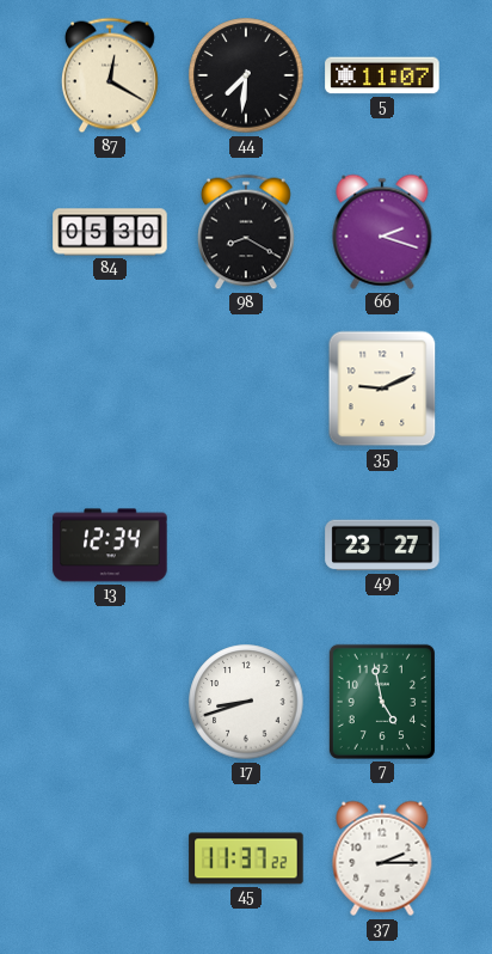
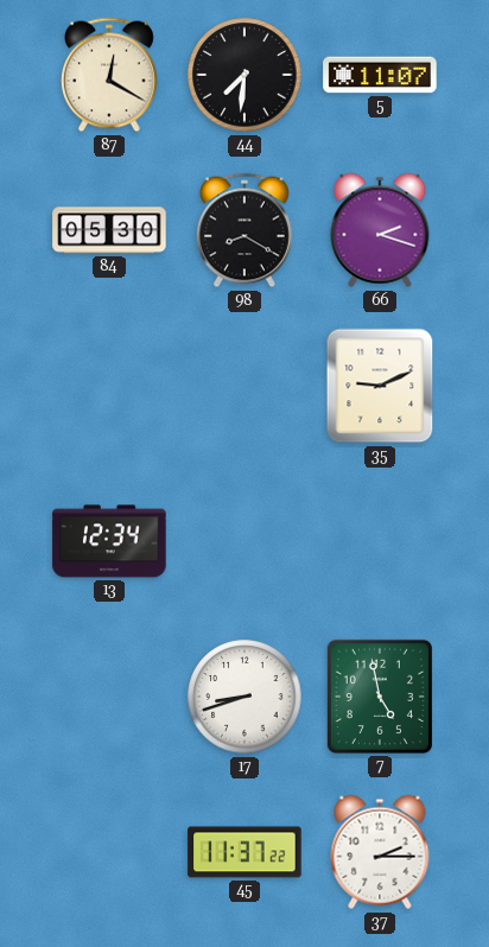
49: 23:27 -> none (382, 545)
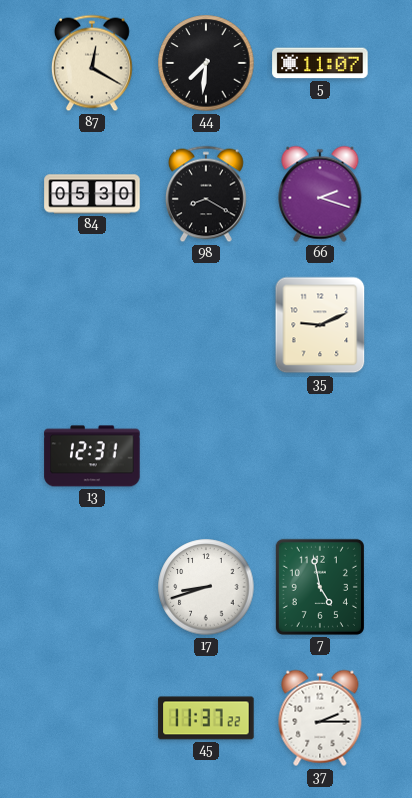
13: 12:34 -> 12:31 (92, 456)
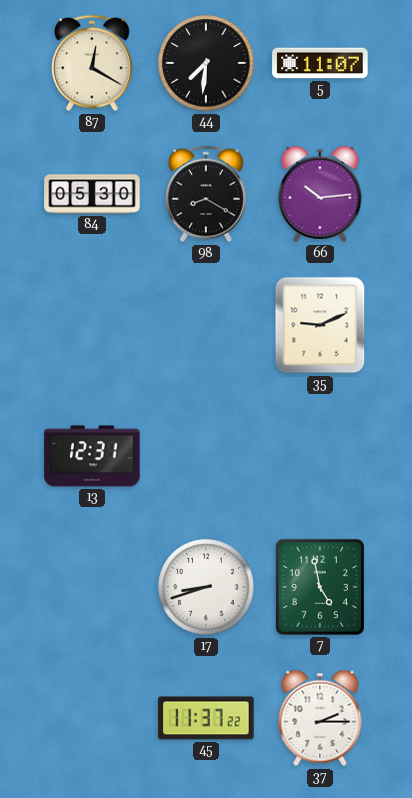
66: 2:18 -> 10:14 (320, 194)
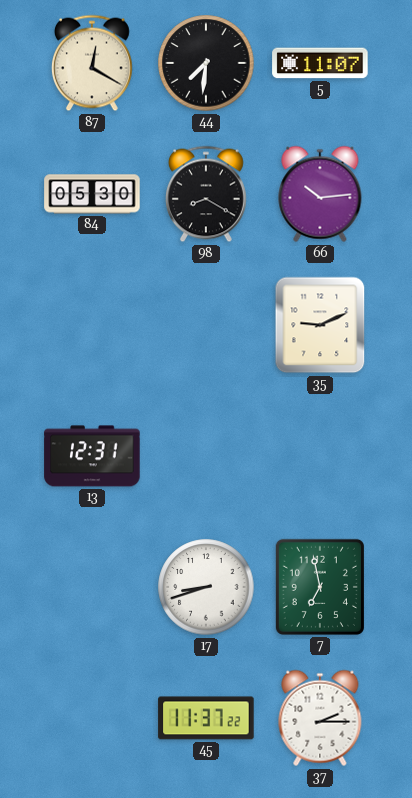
7: 4:58 -> 6:58 (320, 587)
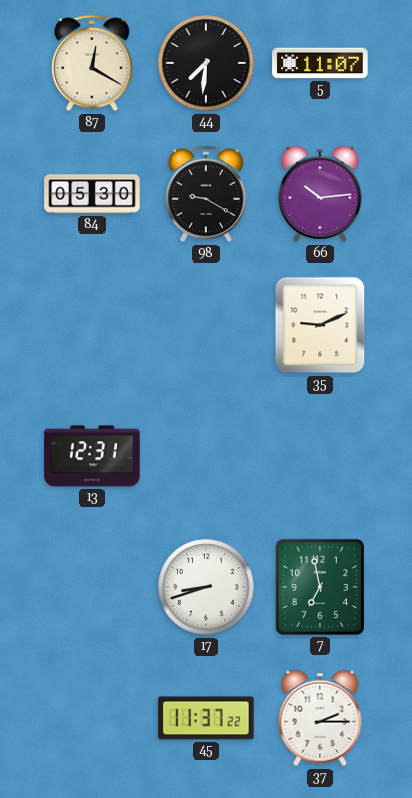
98: 8:20 -> 9:20 (206, 194)
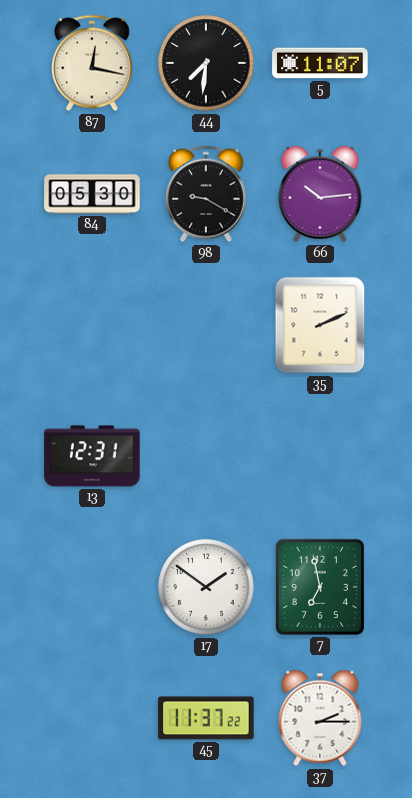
87: 12:20 -> 12:17 (92, 63)
35: 9:11 -> 2:11 (320, 325)
17: 8:42 -> 1:51 (206, 587)
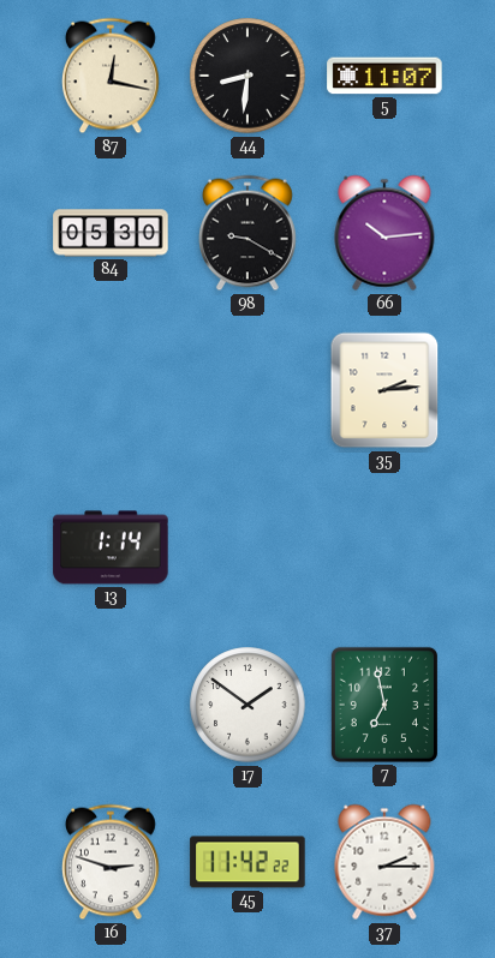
44: 7:31 -> 8:31 (247, 76)
35: 2:11 -> 2:14 (384, 390)
13: 12:31 -> 1:14 (111, 547)
16: none -> 2:48 (111, 862)
45: 11:37 -> 11:42 (247, 862)
